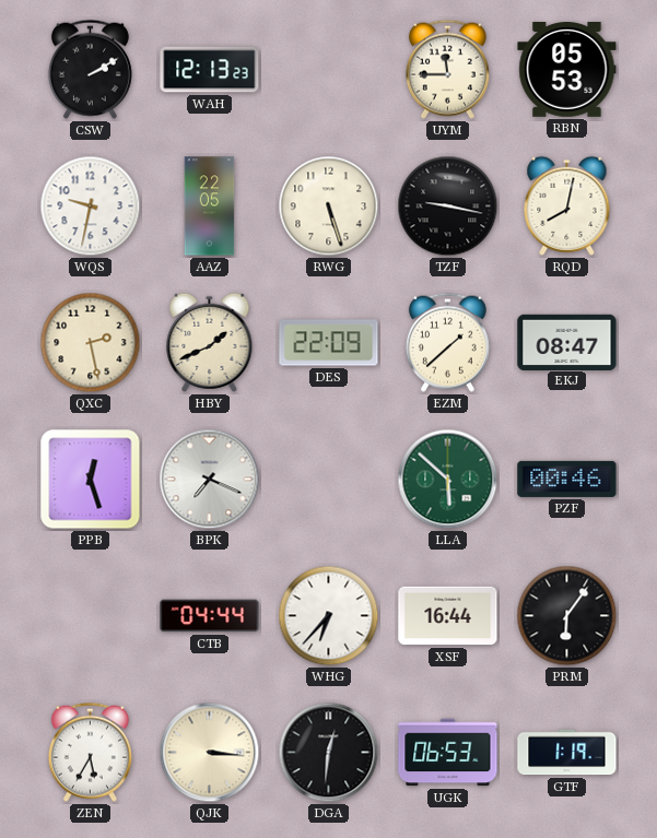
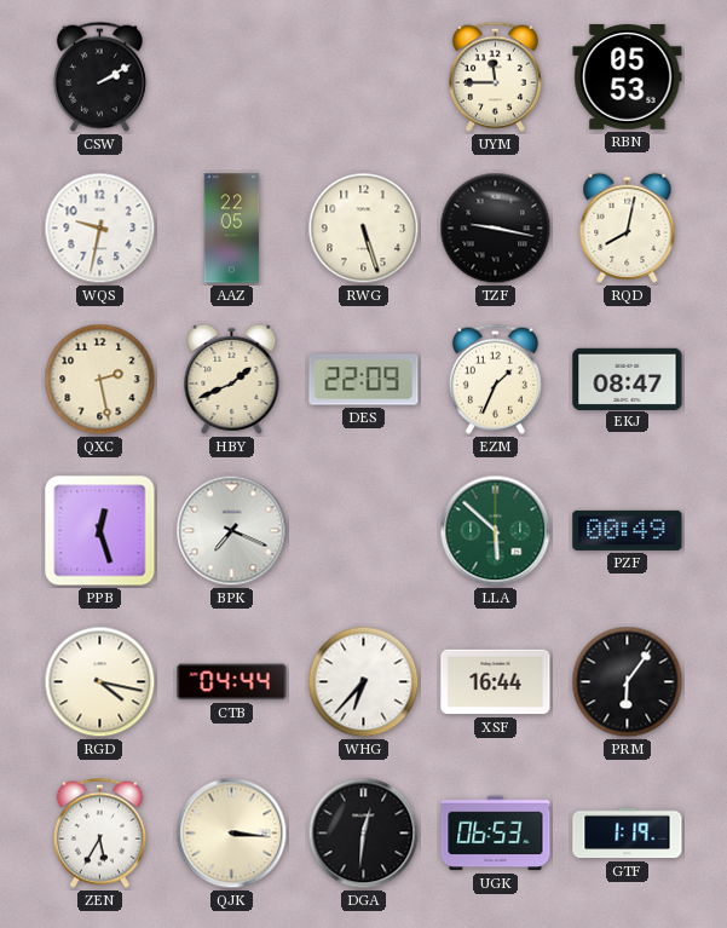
WAH: 12:13 -> none (210, 70)
EZM: 1:38 -> 1:34 (495, 379)
PZF: 00:46 -> 00:49 (628, 530)
RGD: none -> 4:17 (100, 682)
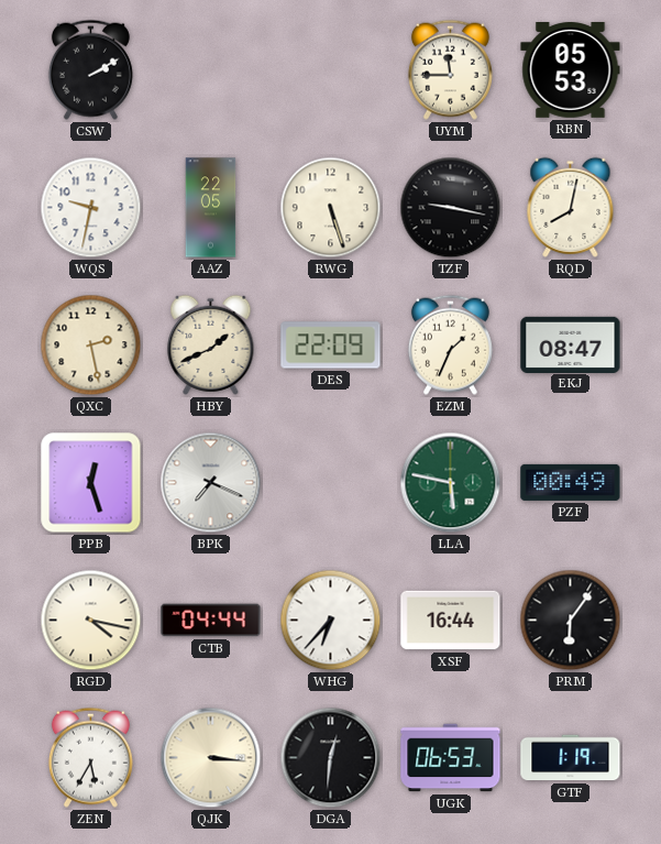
LLA: 5:52 -> 5:47 (451, 483)
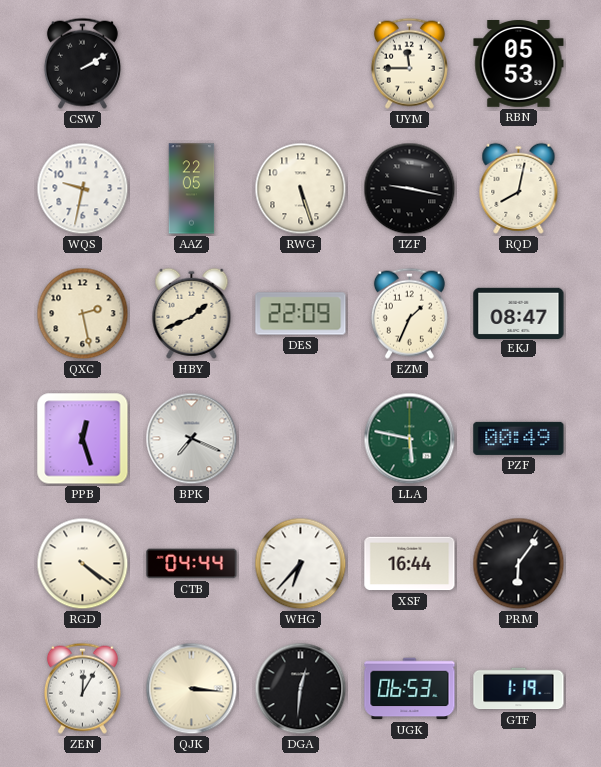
RGD: 4:17 -> 4:21 (83, 564)
ZEN: 5:35 -> 12:05 (82, 688)
